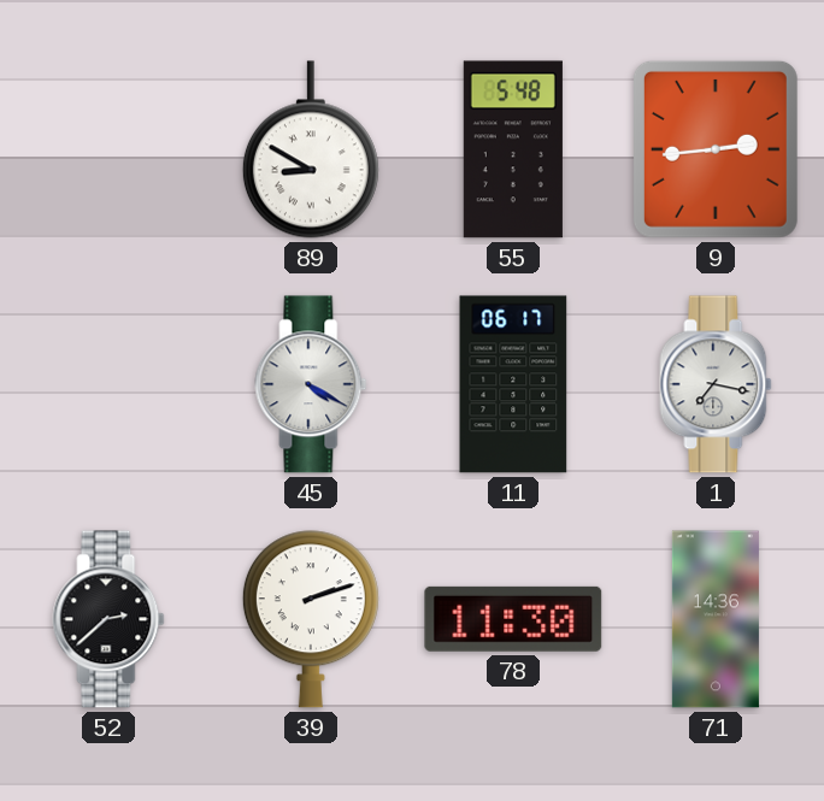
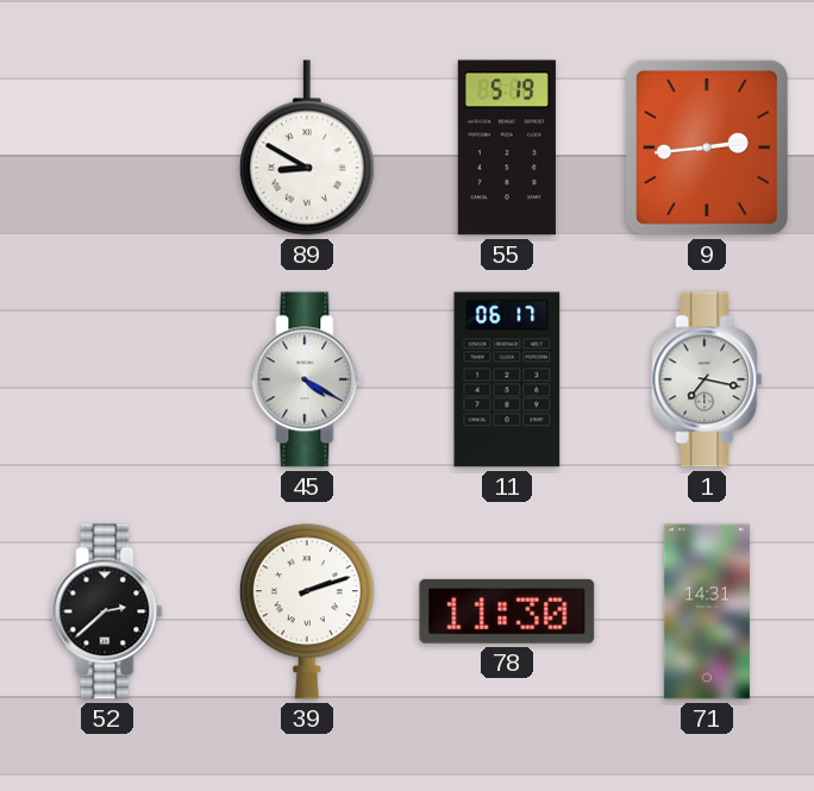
55: 5:48 -> 5:19 (507, 147)
71: 14:36 -> 14:31 (707, 611)
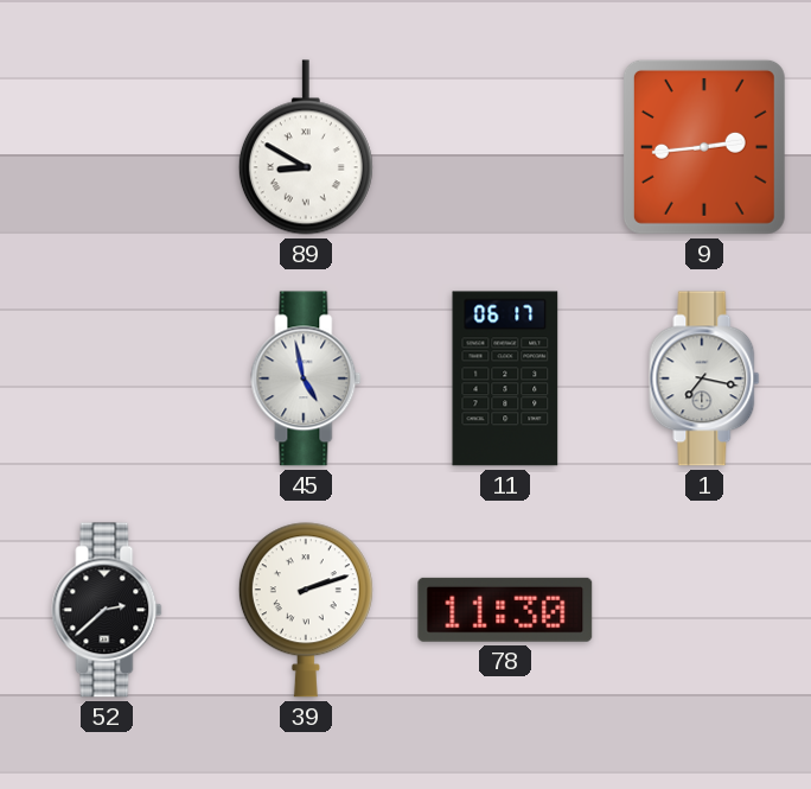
55: 5:19 -> none (507, 147)
45: 4:20 -> 4:58 (306, 378)
71: 14:31 -> none (707, 611)
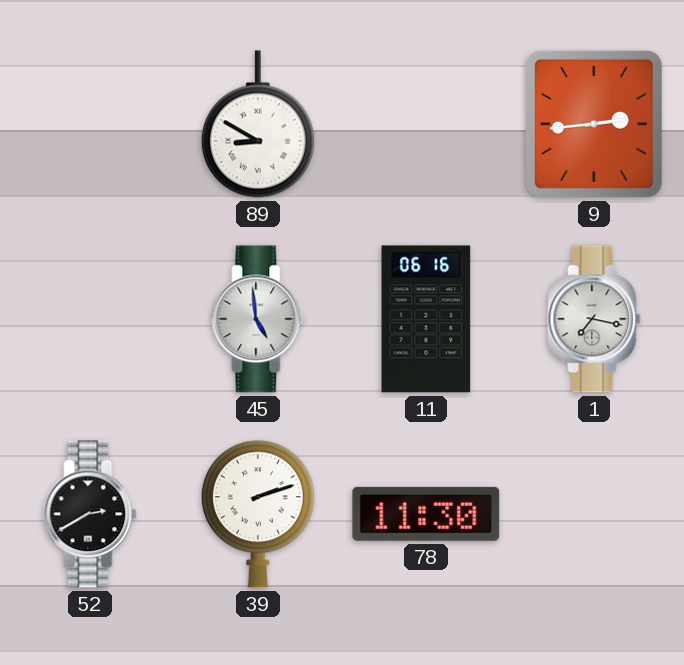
45: 4:58 -> 4:59 (258, 319)
11: 06:17 -> 06:16 (426, 319)
52: 2:38 -> 2:40 (90, 514)
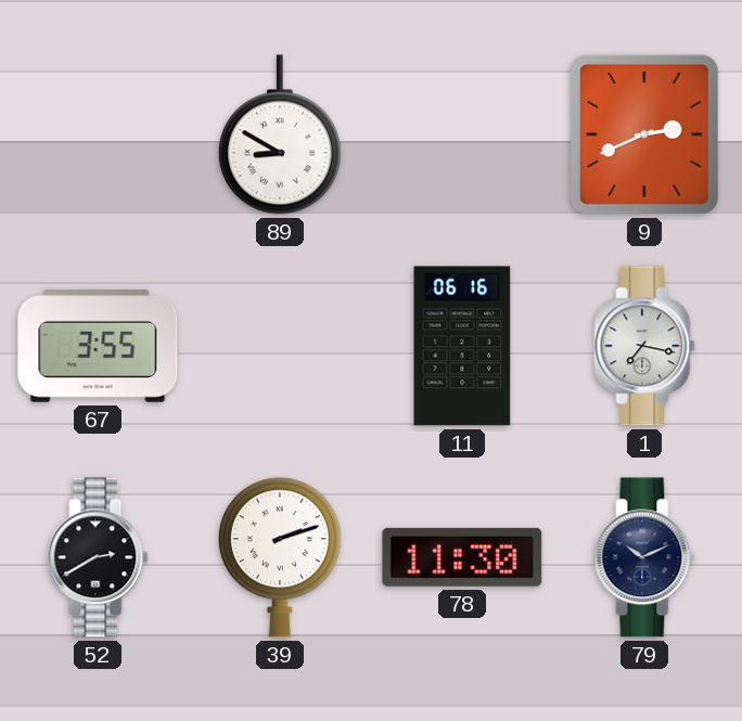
9: 2:44 -> 2:41 (644, 134)
67: none -> 3:55 (98, 347)
45: 4:59 -> none (258, 319)
79: none -> 10:11 (644, 557)
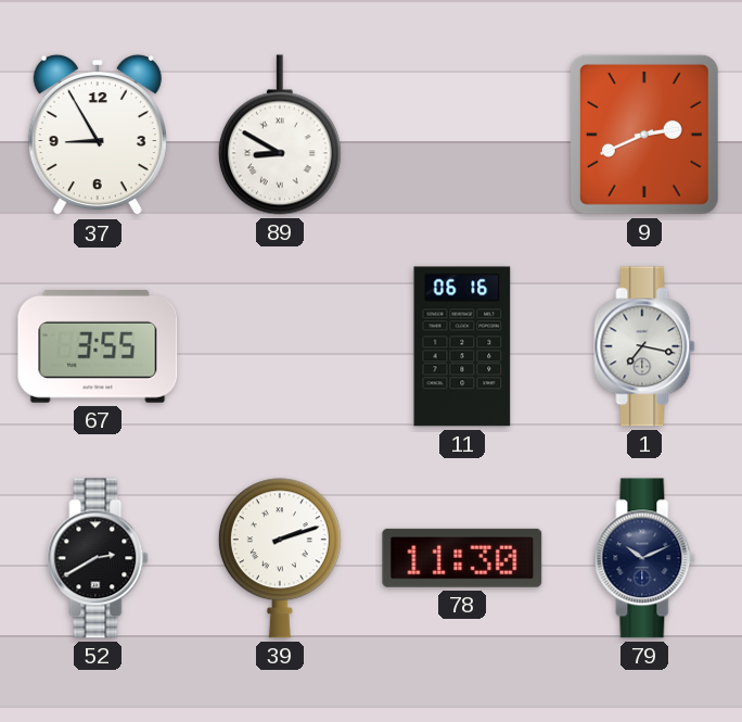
37: none -> 8:55 (98, 135)
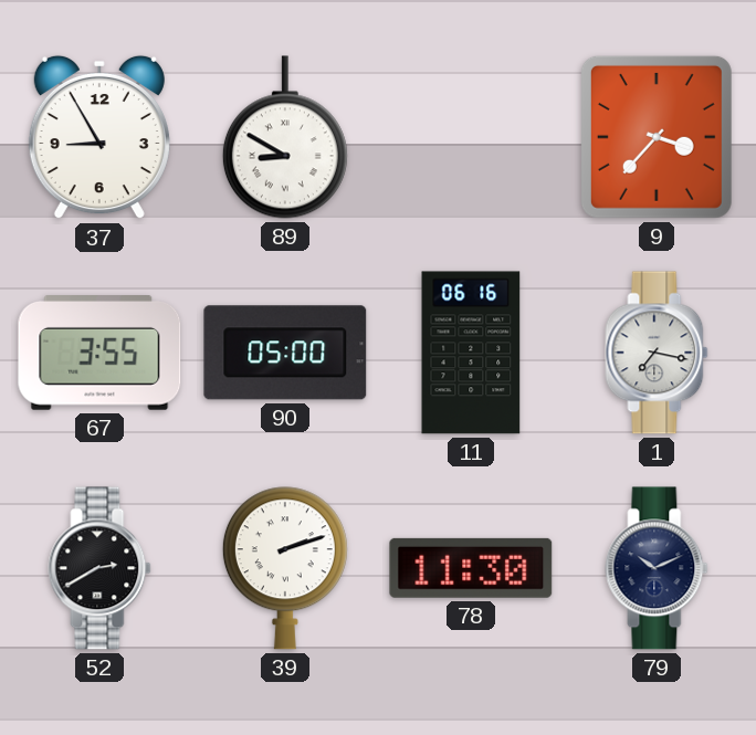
9: 2:41 -> 3:37 (657, 137)
90: none -> 05:00 (285, 353)
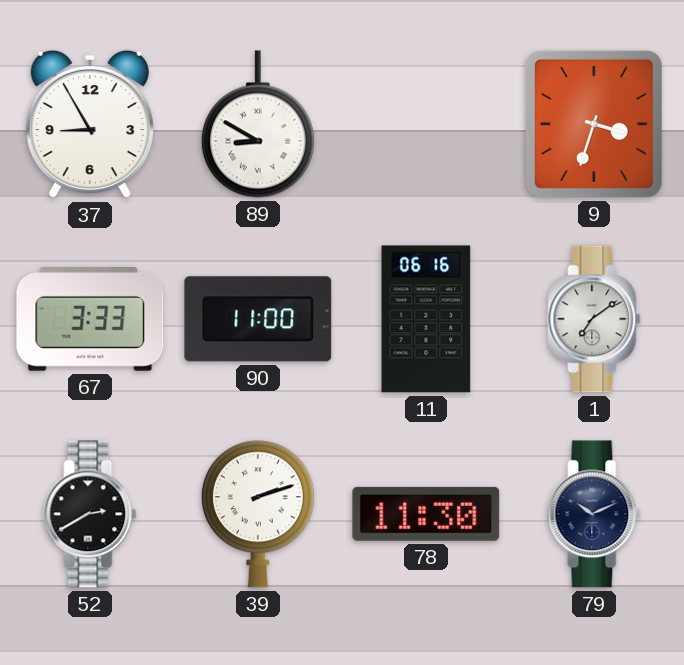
9: 3:37 -> 3:33 (594, 124)
67: 3:55 -> 3:33 (90, 320)
90: 05:00 -> 11:00 (258, 319)
1: 7:17 -> 7:09 (594, 319)
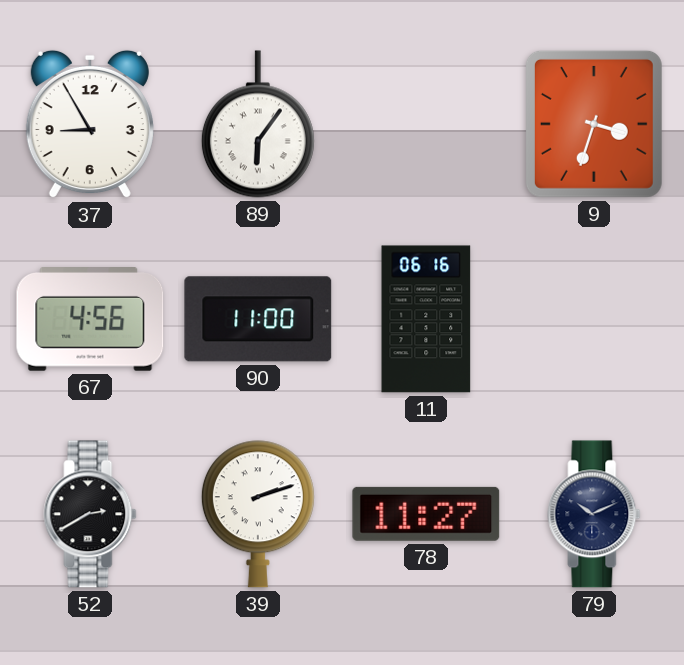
89: 8:50 -> 6:06 (258, 124)
67: 3:33 -> 4:56 (90, 320)
1: 7:09 -> none (594, 319)
78: 11:30 -> 11:27 (426, 514)
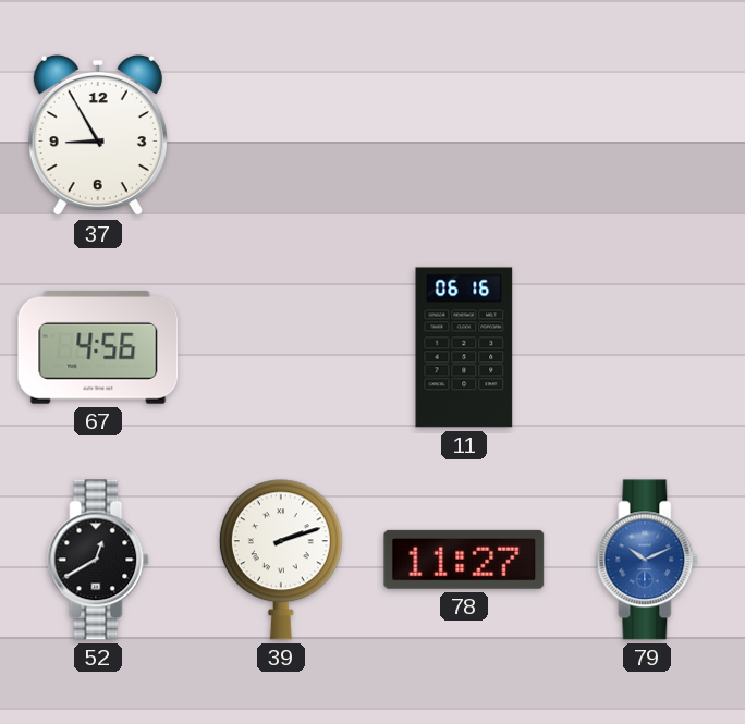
89: 6:06 -> none (258, 124)
9: 3:33 -> none (594, 124)
90: 11:00 -> none (258, 319)
52: 2:40 -> 12:40 (98, 560)
79 dial: navy -> blue (647, 560)
